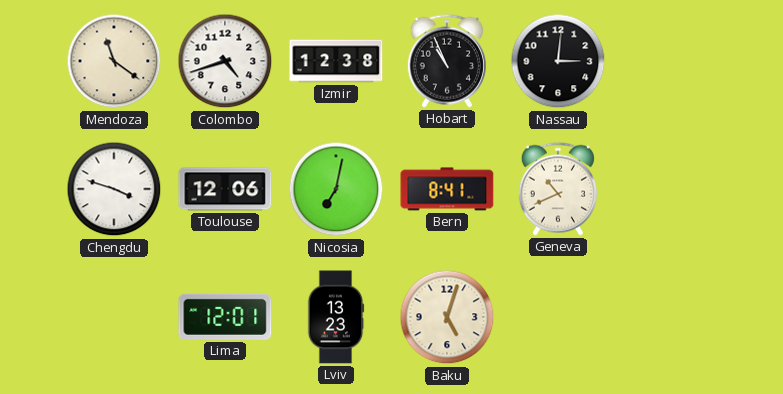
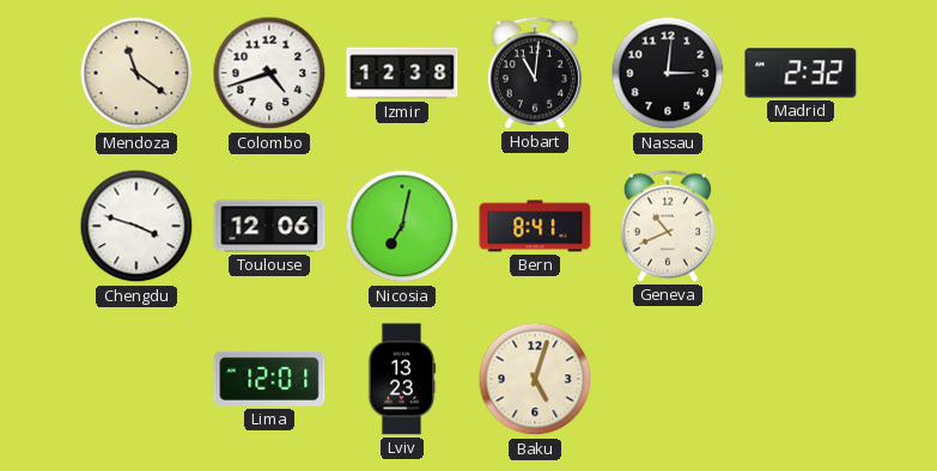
Hobart: 10:56 -> 11:01 (535, 73)
Madrid: none -> 2:32 (801, 73)
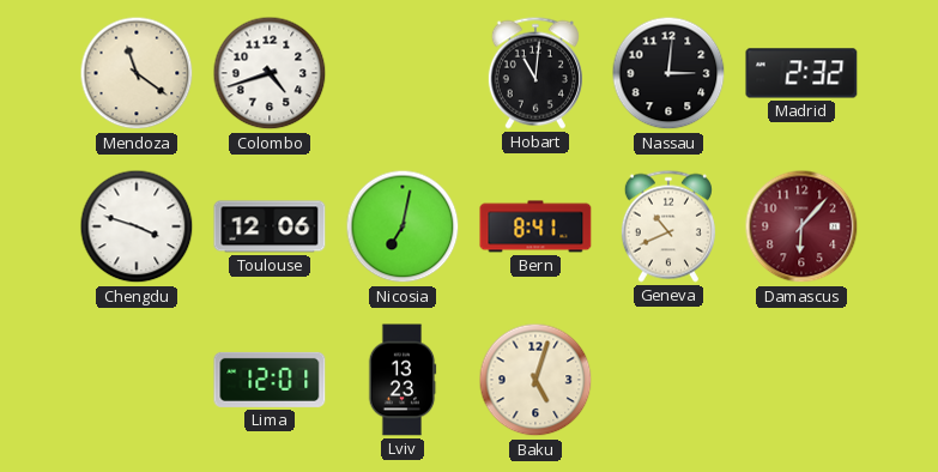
Izmir: 12:38 -> none (402, 73)
Damascus: none -> 6:07 (801, 226)
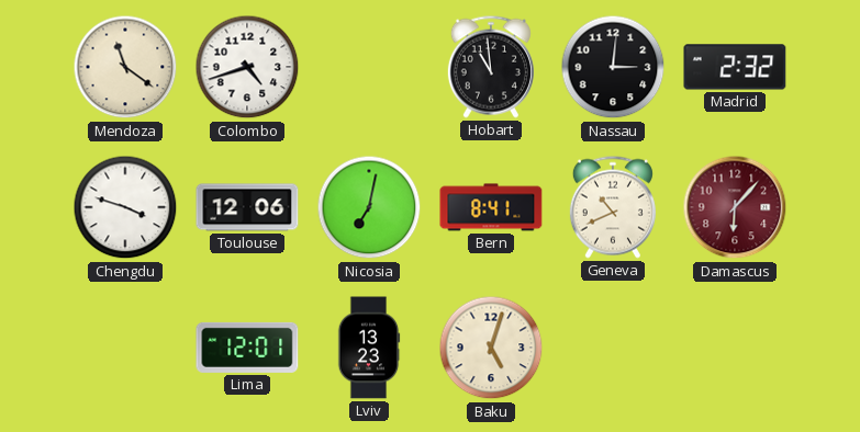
Hobart: 11:01 -> 10:59 (491, 67)
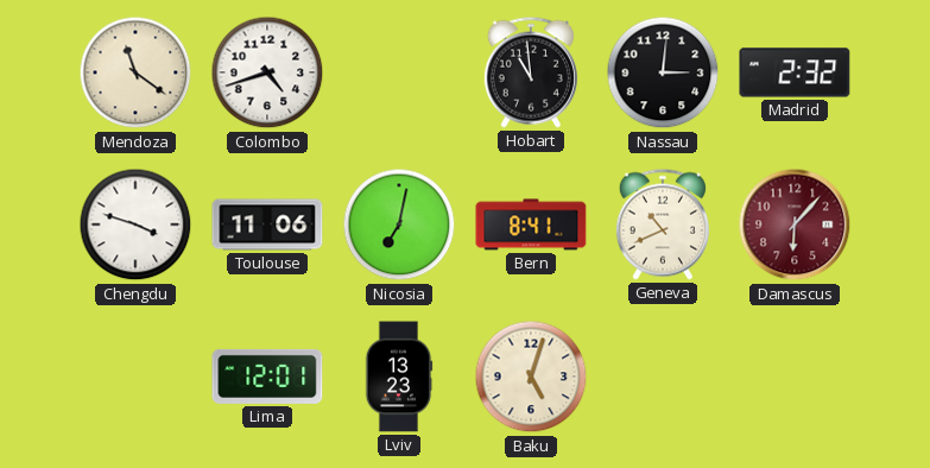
Toulouse: 12:06 -> 11:06 (267, 224)
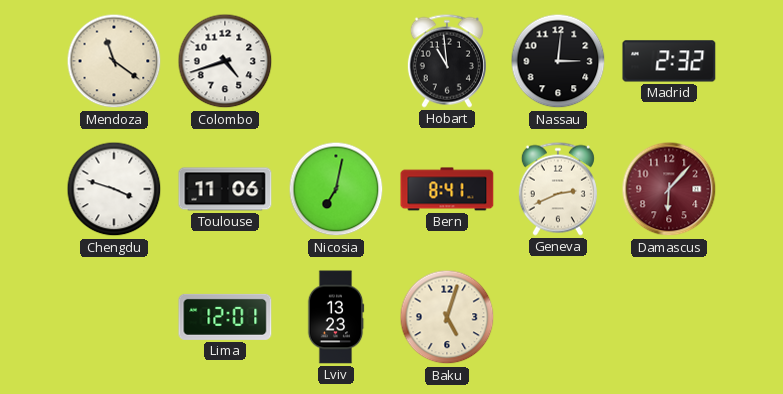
Geneva: 10:41 -> 2:41 (558, 189)
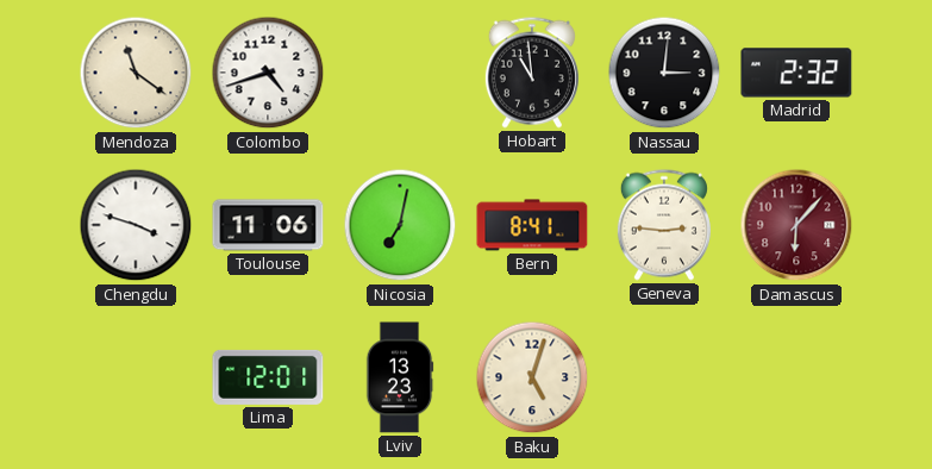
Geneva: 2:41 -> 2:46 (664, 225)
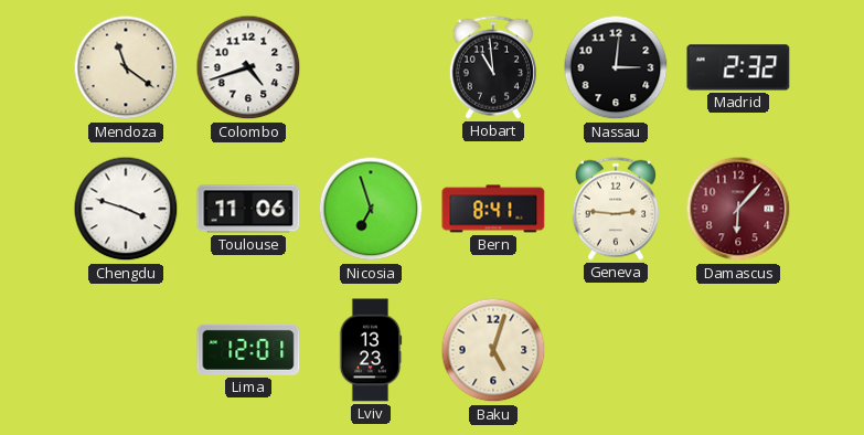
Nicosia: 7:02 -> 6:57 (371, 209)
